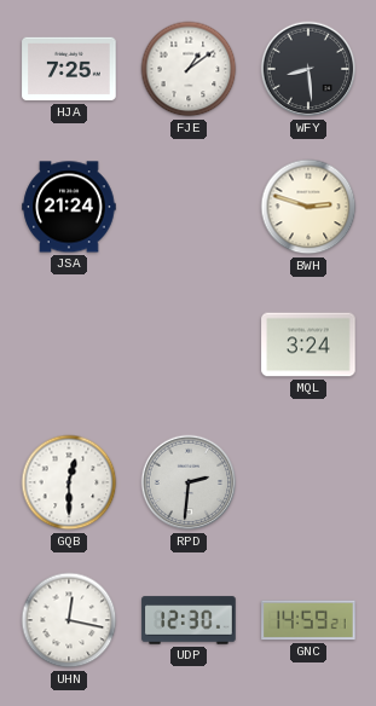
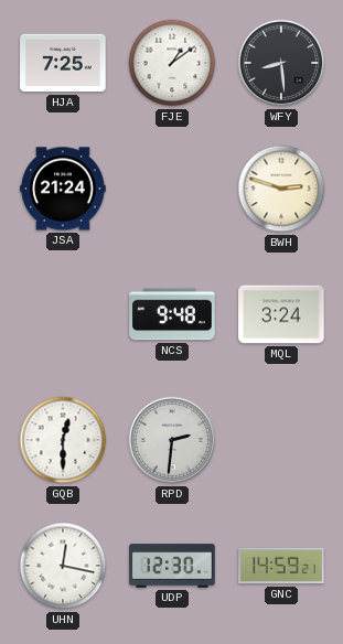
NCS: none -> 9:48 (172, 314)
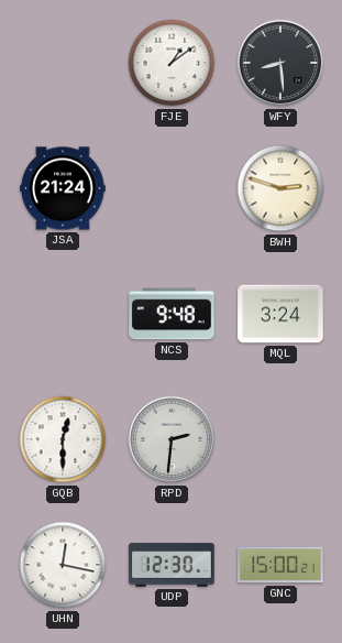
HJA: 7:25 -> none (63, 63)
GNC: 14:59 -> 15:00 (280, 565)
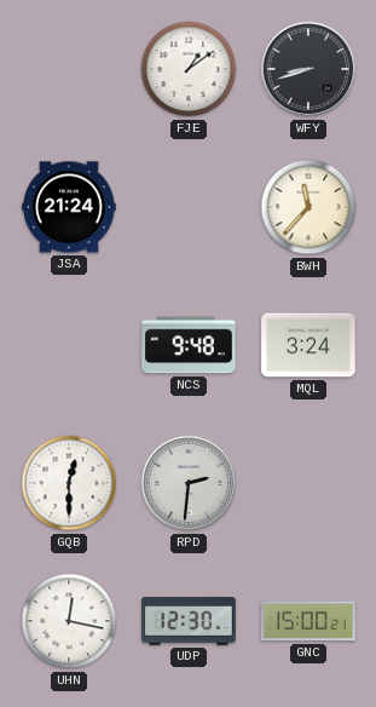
WFY: 8:29 -> 8:42 (308, 69)
BWH: 2:48 -> 11:37 (308, 207)
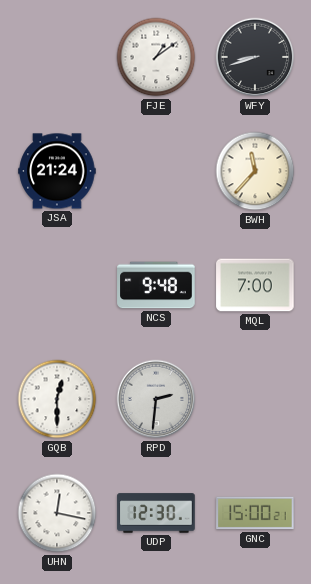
MQL: 3:24 -> 7:00 (255, 285)
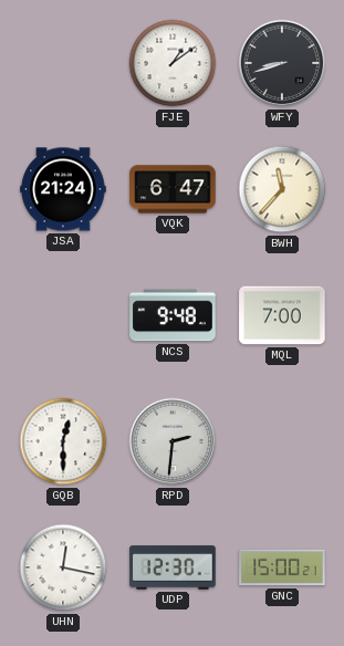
VQK: none -> 6:47 (173, 189)
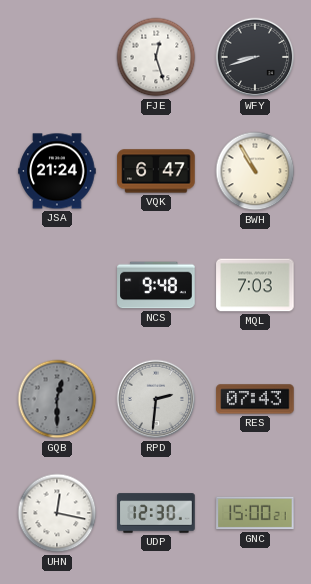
FJE: 1:09 -> 12:27 (156, 57)
BWH: 11:37 -> 10:55 (255, 171)
MQL: 7:00 -> 7:03 (255, 285)
GQB dial: white -> grey (57, 399)
RES: none -> 07:43 (255, 399)
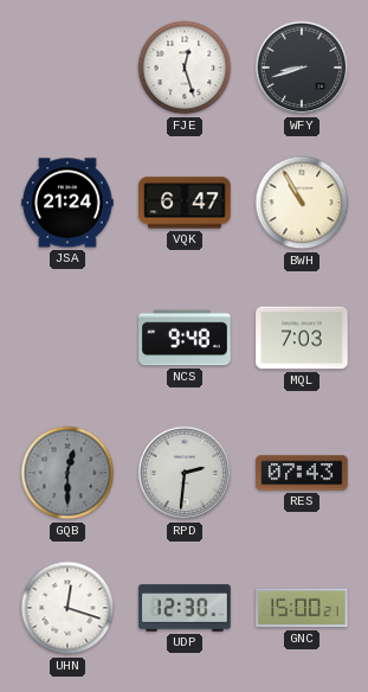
UHN: 12:17 -> 12:18 (67, 608)
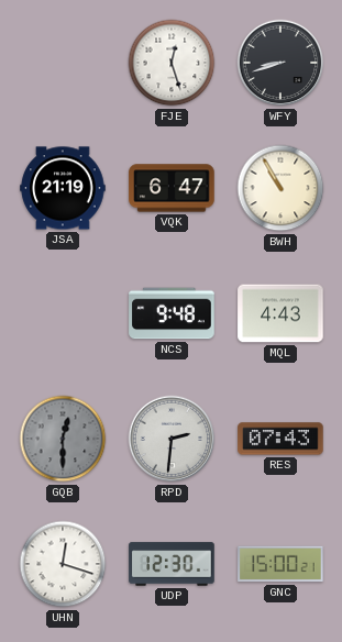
JSA: 21:24 -> 21:19 (63, 188)
MQL: 7:03 -> 4:43 (280, 313)
